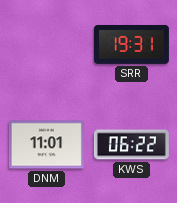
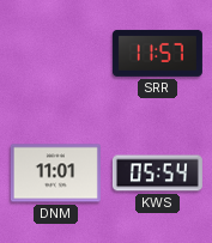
SRR: 19:31 -> 11:57 (157, 53)
KWS: 06:22 -> 05:54 (157, 174)
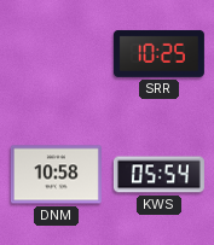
SRR: 11:57 -> 10:25 (158, 53)
DNM: 11:01 -> 10:58 (56, 175)
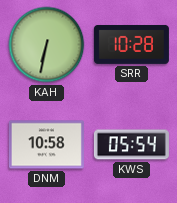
KAH: none -> 6:32 (47, 45)
SRR: 10:25 -> 10:28 (131, 44)
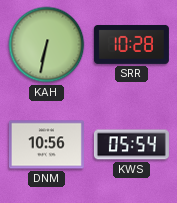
DNM: 10:58 -> 10:56 (46, 145)
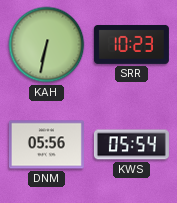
SRR: 10:28 -> 10:23 (131, 44)
DNM: 10:56 -> 05:56 (46, 145)
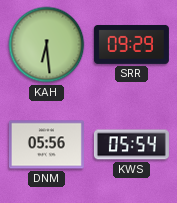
KAH: 6:32 -> 6:29 (47, 45)
SRR: 10:23 -> 09:29 (131, 44)
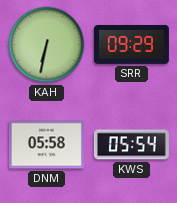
KAH: 6:29 -> 6:32 (47, 45)
DNM: 05:56 -> 05:58 (46, 145)
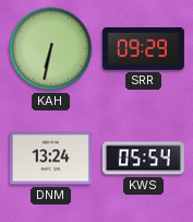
DNM: 05:58 -> 13:24 (50, 159)
